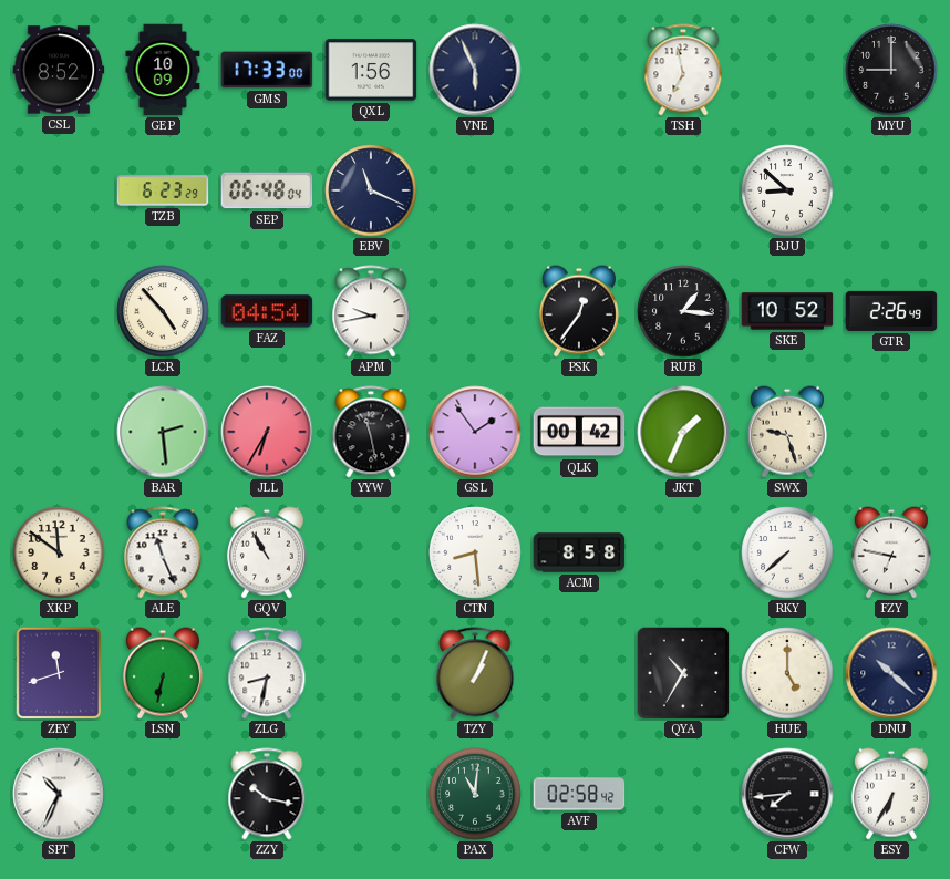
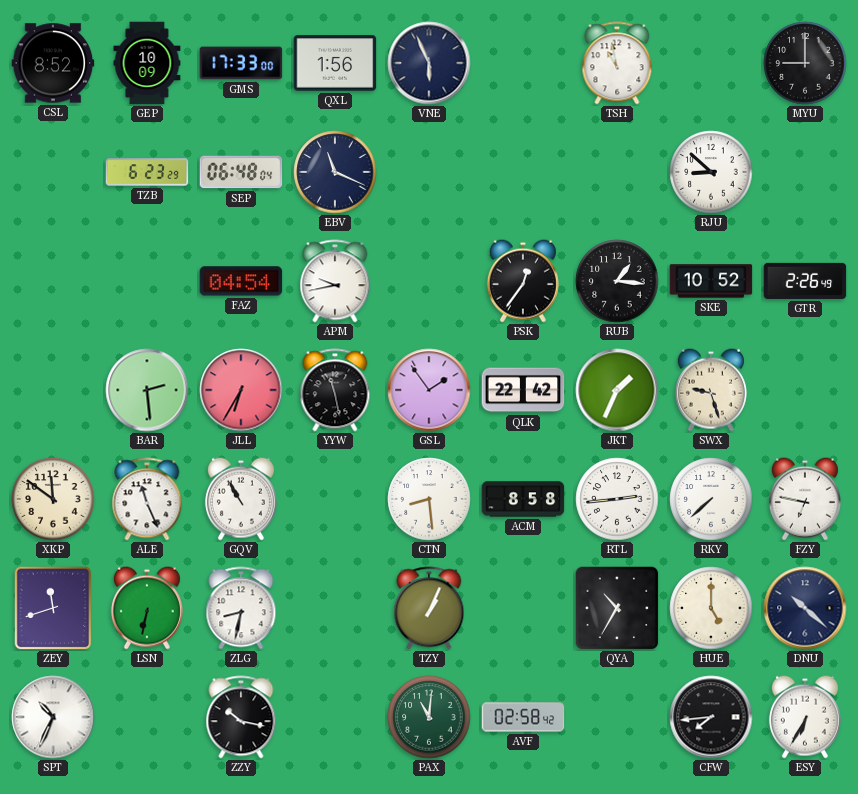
TSH: 6:58 -> 10:58 (617, 63)
LCR: 4:53 -> none (163, 311)
QLK: 00:42 -> 22:42 (523, 390)
RTL: none -> 2:44 (617, 499)
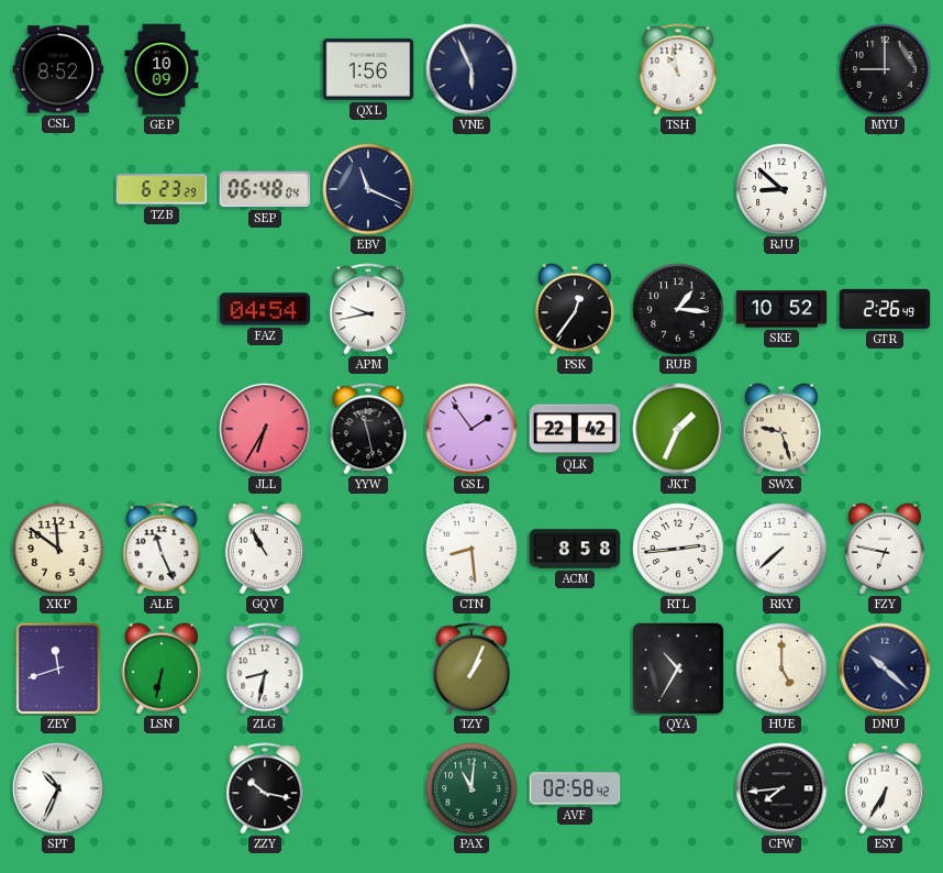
GMS: 17:33 -> none (241, 63)
BAR: 2:29 -> none (147, 390)
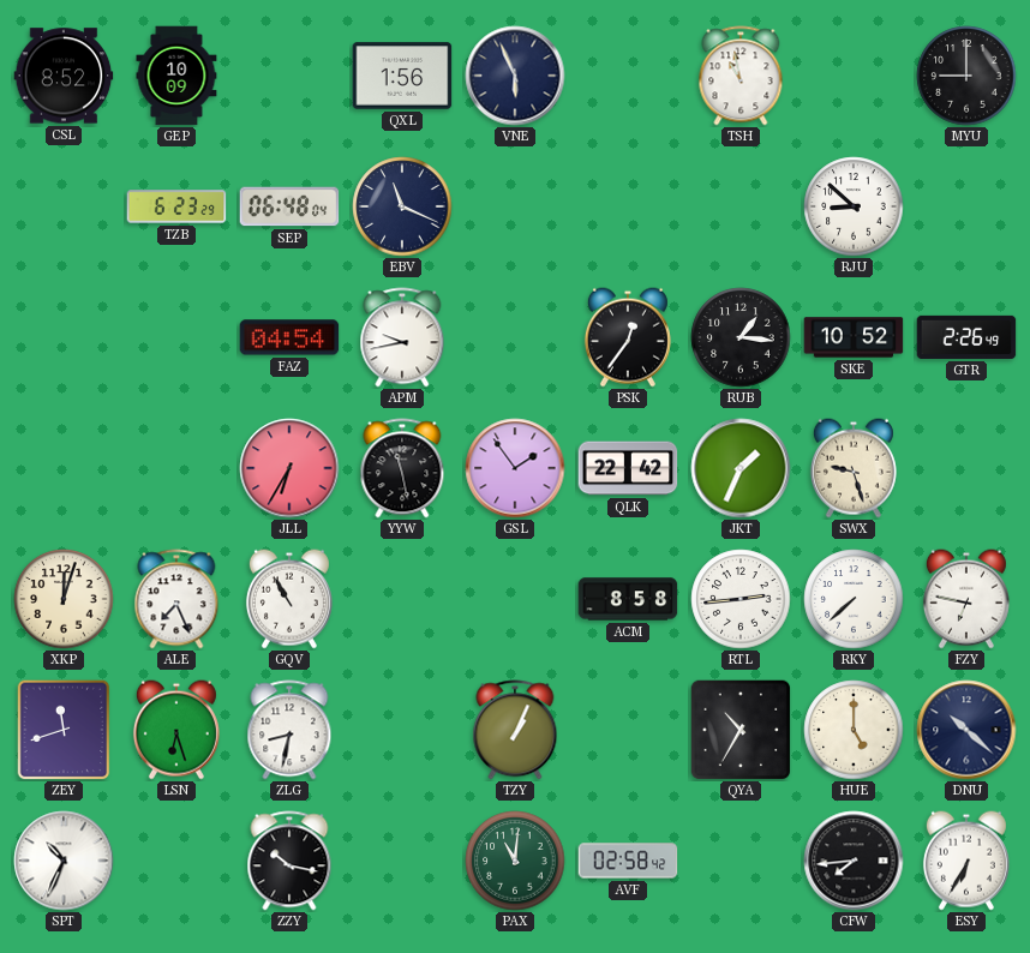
XKP: 11:51 -> 12:03 (64, 599)
ALE: 11:26 -> 7:26 (176, 599)
CTN: 8:29 -> none (471, 549)
LSN: 6:32 -> 6:27 (176, 730)
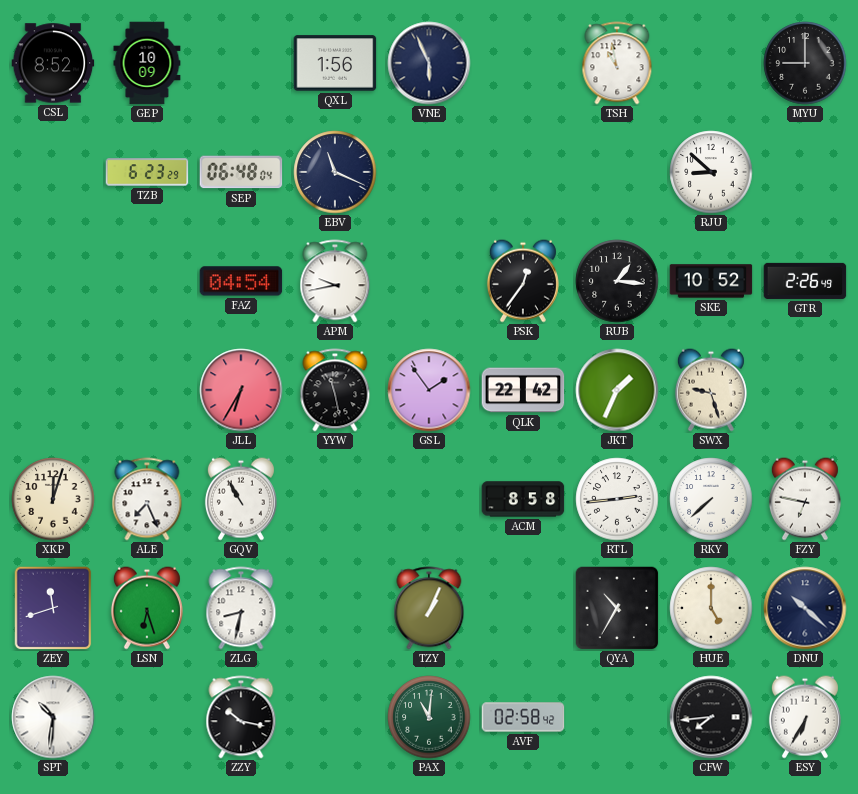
SPT: 10:34 -> 10:31 (53, 717)
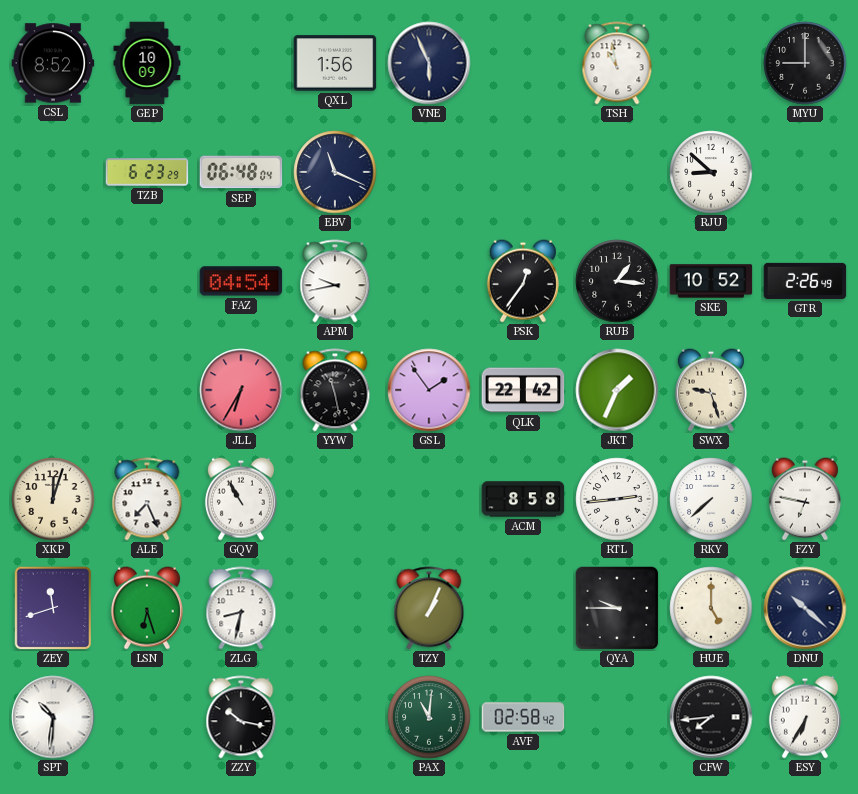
QYA: 10:35 -> 9:45 (617, 608)
